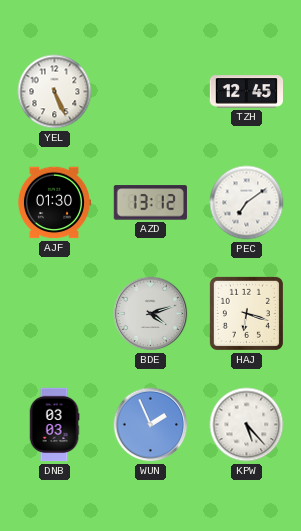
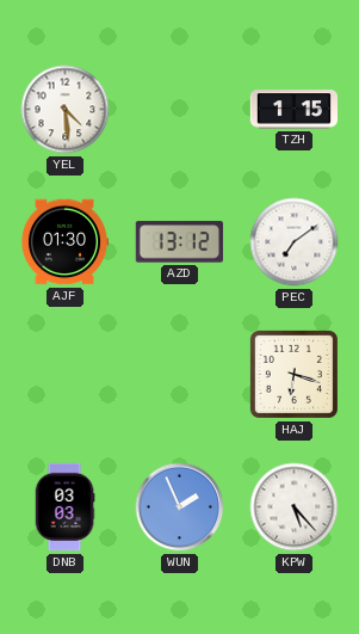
YEL: 5:26 -> 4:29 (66, 110)
TZH: 12:45 -> 1:15 (295, 110)
BDE: 4:12 -> none (151, 314)
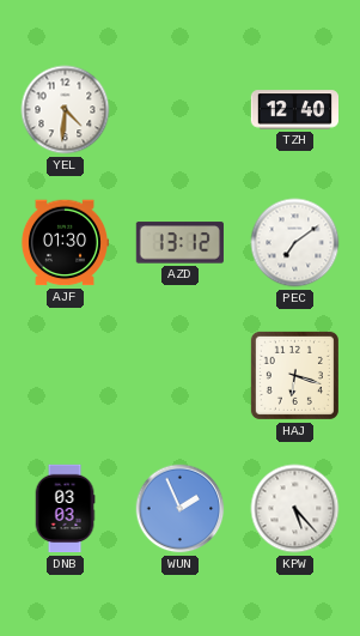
YEL: 4:29 -> 4:31 (66, 110)
TZH: 1:15 -> 12:40 (295, 110)
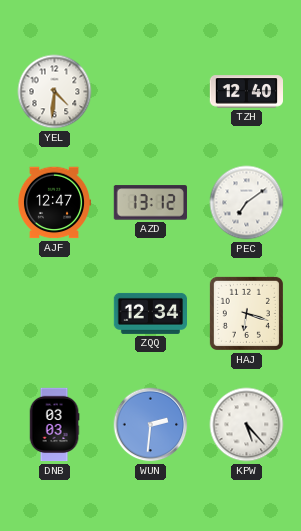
AJF: 01:30 -> 12:47 (53, 203)
ZQQ: none -> 12:34 (150, 313)
WUN: 1:56 -> 2:31 (151, 425)
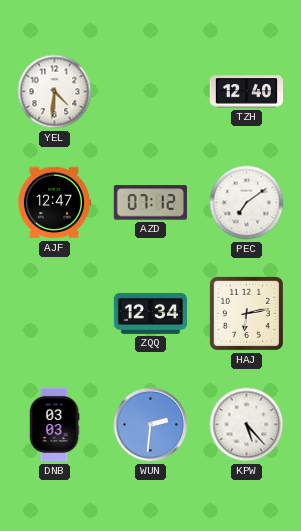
AZD: 13:12 -> 07:12 (150, 203)
HAJ: 6:18 -> 6:13 (246, 313)
